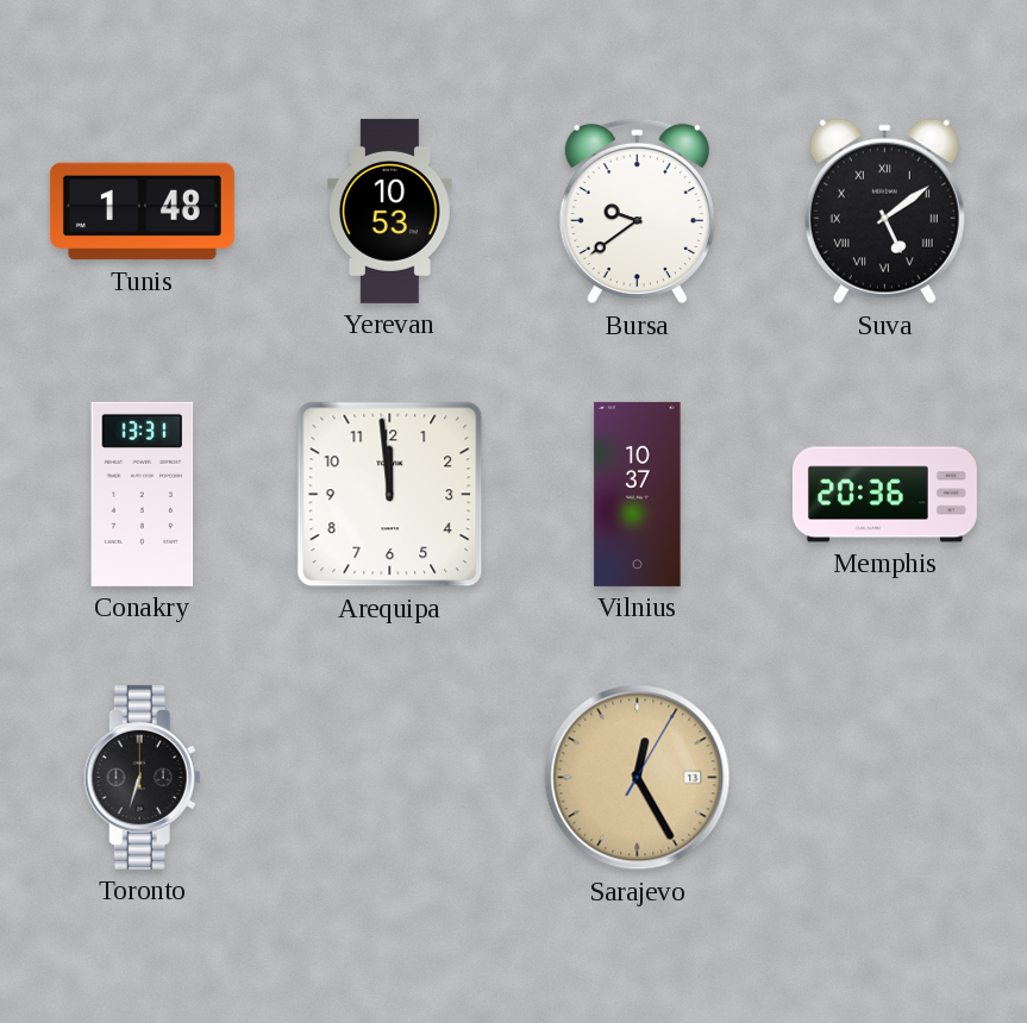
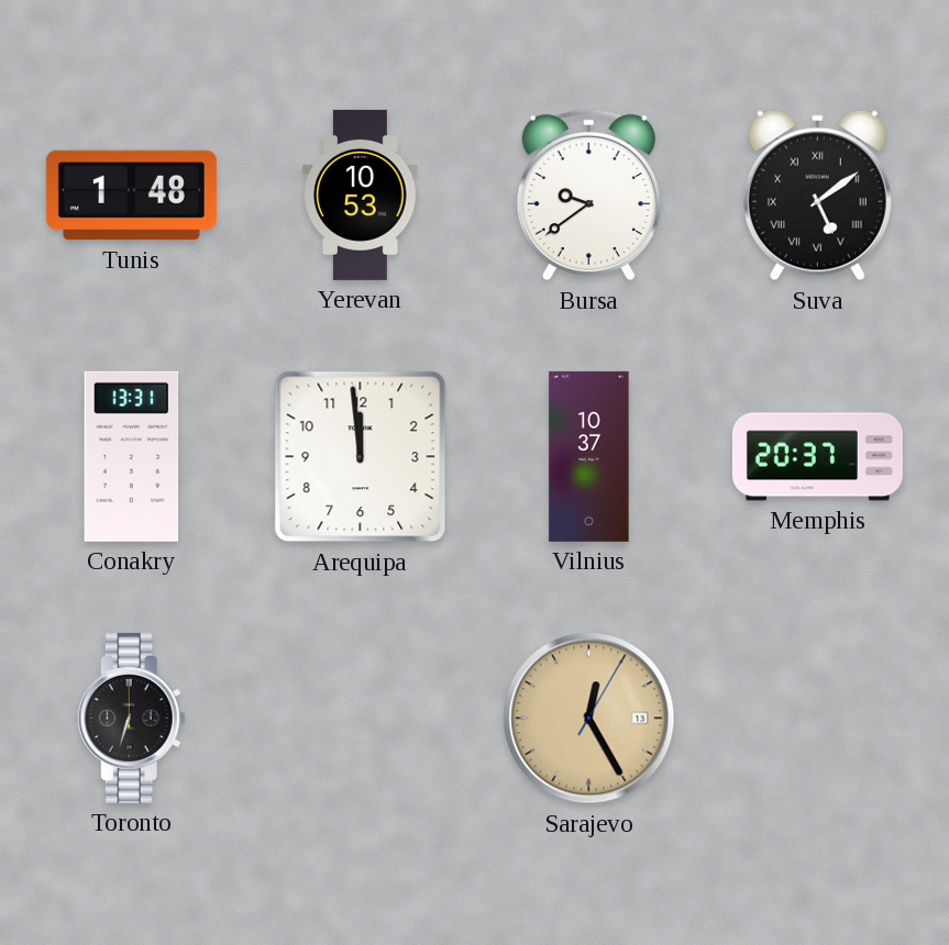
Memphis: 20:36 -> 20:37 (817, 457)
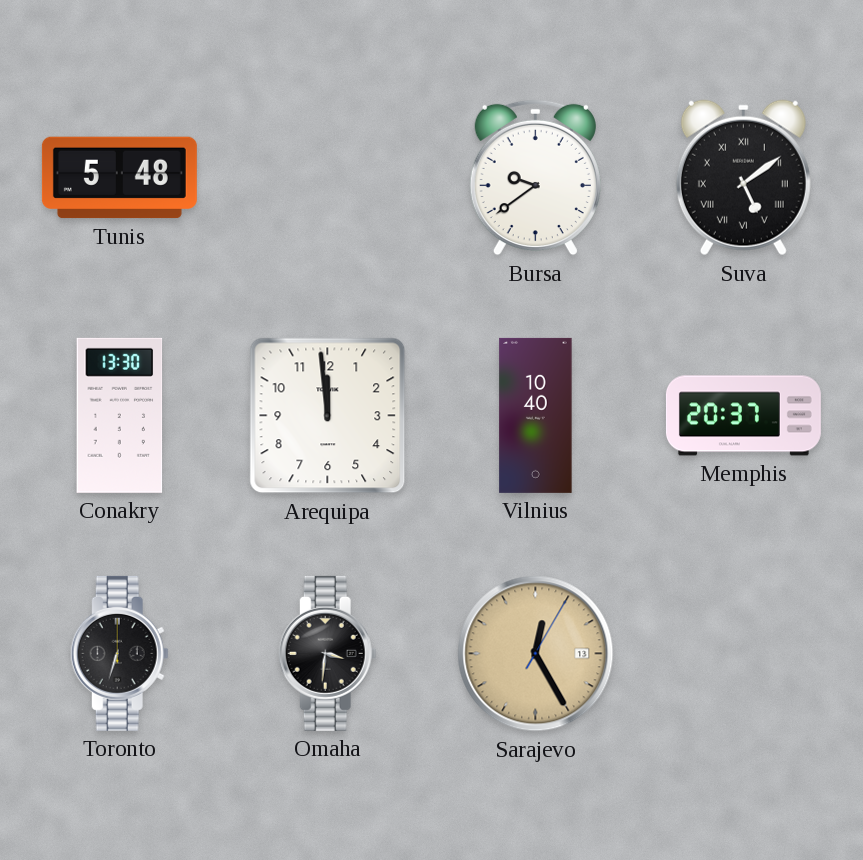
Tunis: 1:48 -> 5:48 (119, 178)
Yerevan: 10:53 -> none (361, 194)
Conakry: 13:31 -> 13:30 (120, 415)
Vilnius: 10:37 -> 10:40 (536, 415)
Omaha: none -> 3:31 (327, 653)
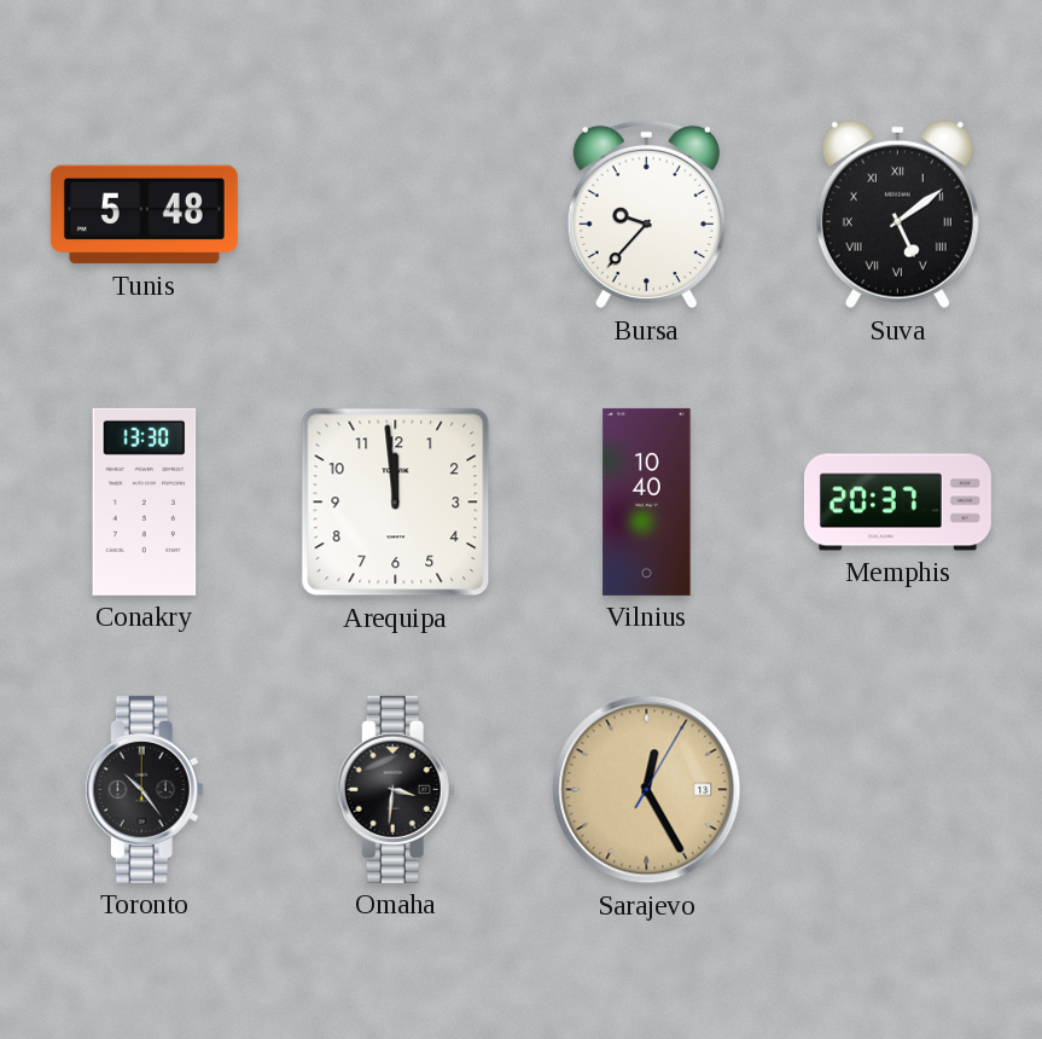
Bursa: 9:39 -> 9:37 (646, 215)
Toronto: 6:33 -> 10:24 (144, 789)
